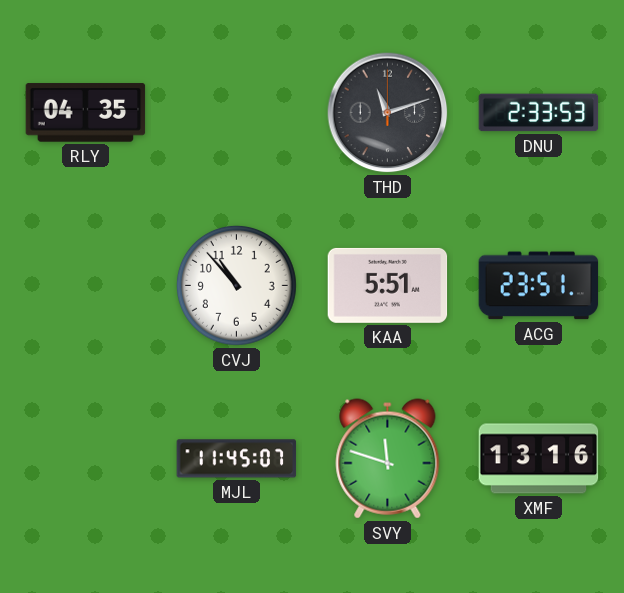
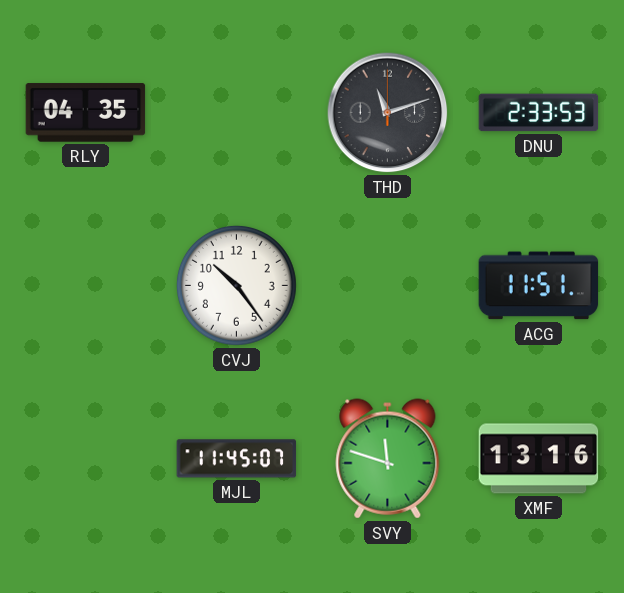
CVJ: 10:53 -> 10:24 (236, 285)
KAA: 5:51 -> none (388, 285)
ACG: 23:51 -> 11:51 (539, 286)
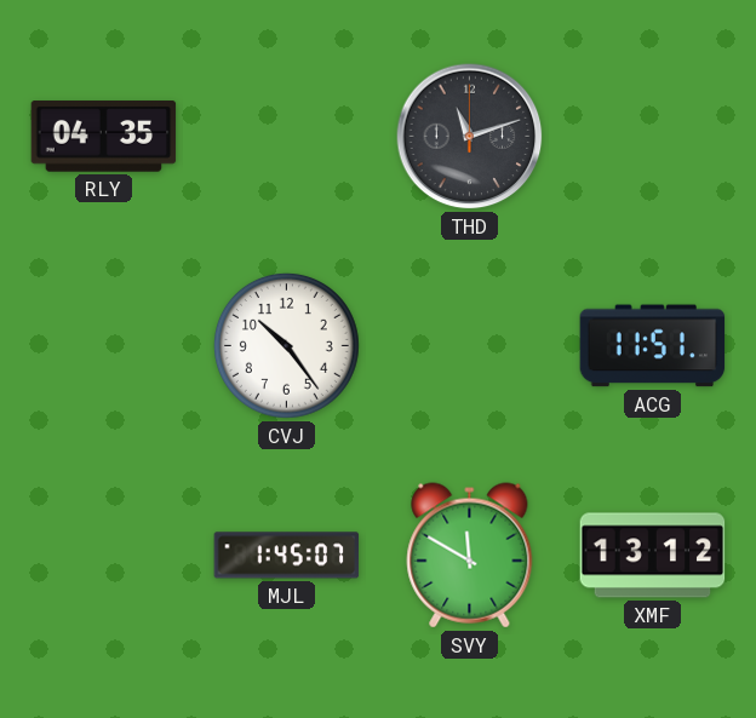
DNU: 2:33 -> none (539, 113)
MJL: 11:45 -> 1:45 (287, 556)
SVY: 11:48 -> 11:50 (470, 556)
XMF: 13:16 -> 13:12 (653, 556)
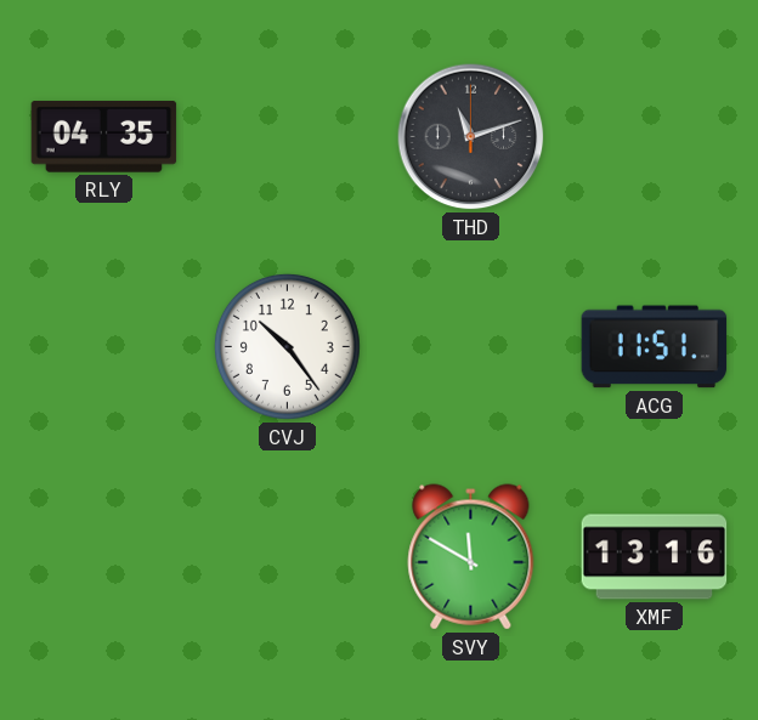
MJL: 1:45 -> none (287, 556)
XMF: 13:12 -> 13:16 (655, 557)
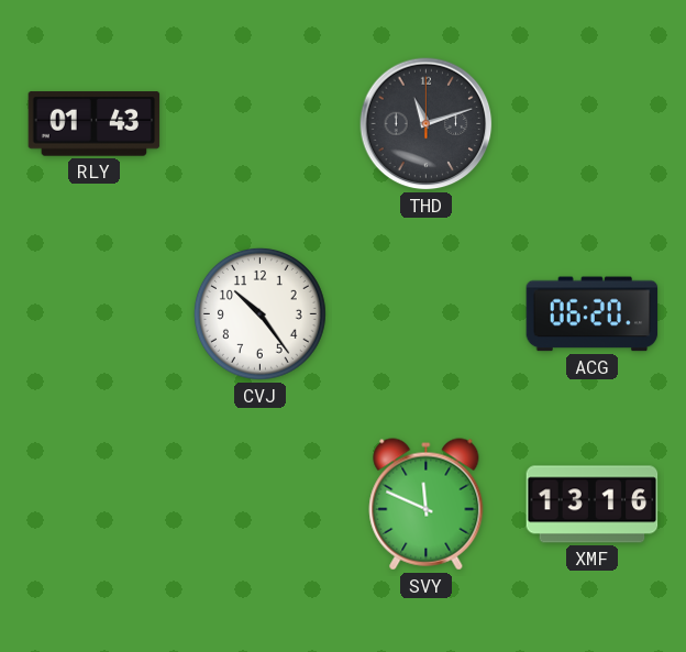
RLY: 04:35 -> 01:43 (95, 124)
ACG: 11:51 -> 06:20 (593, 314)
SVY: 11:50 -> 11:49 (427, 505)
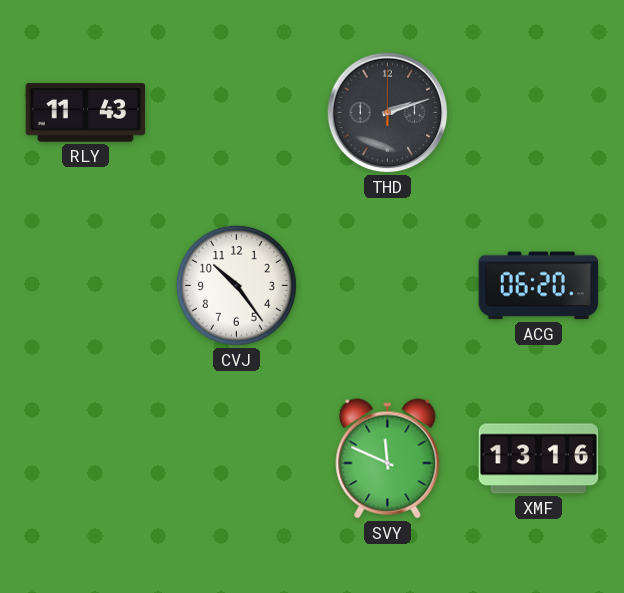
RLY: 01:43 -> 11:43 (86, 113)
THD: 11:12 -> 2:12 (388, 113)
